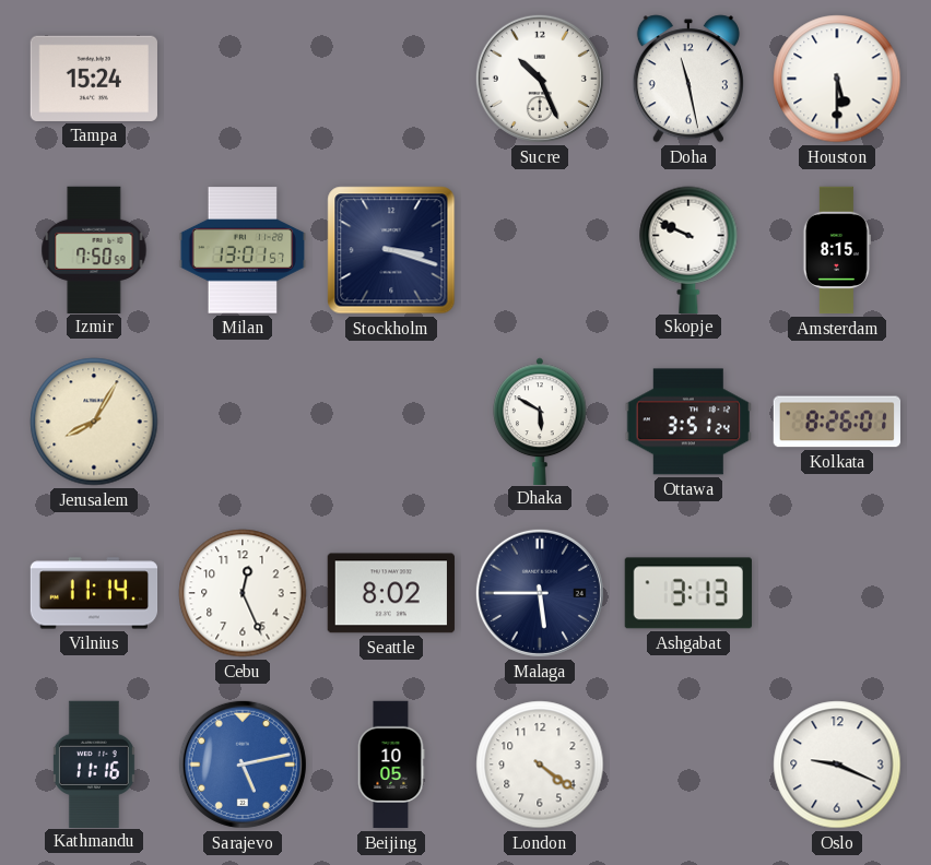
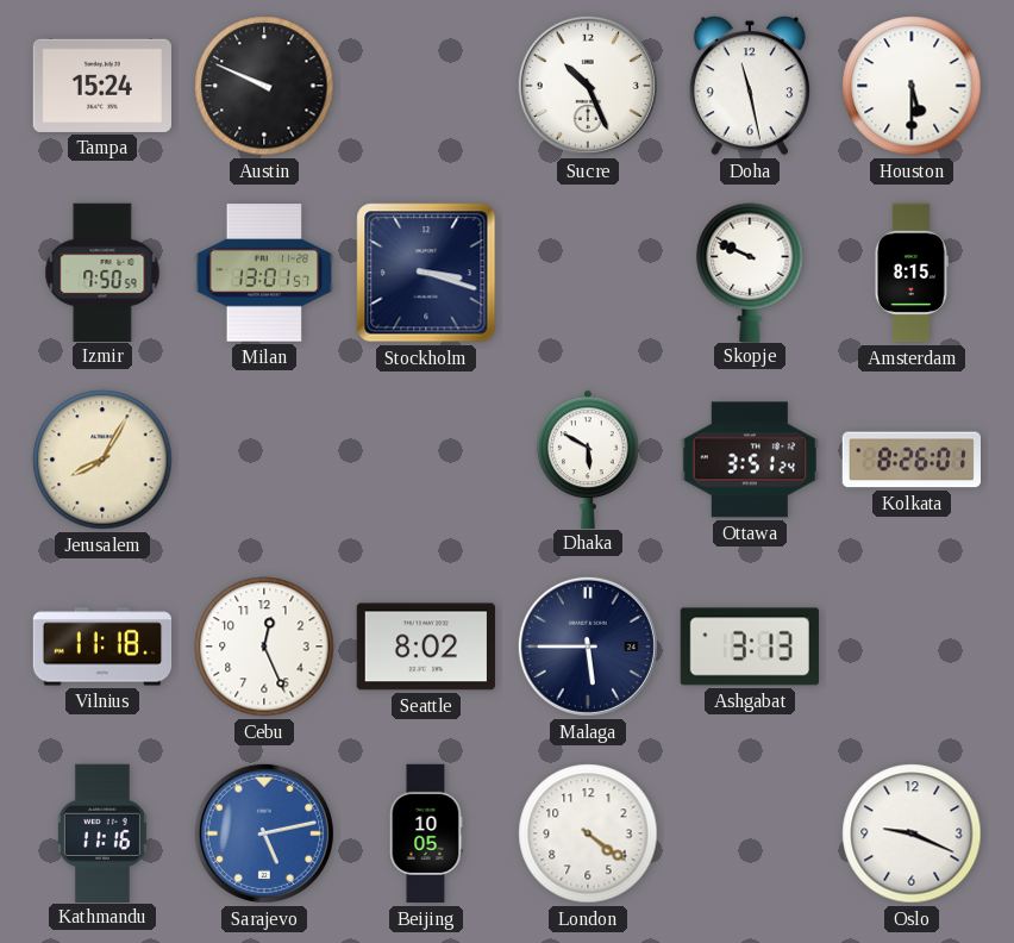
Austin: none -> 9:49 (264, 86)
Vilnius: 11:14 -> 11:18 (102, 647)
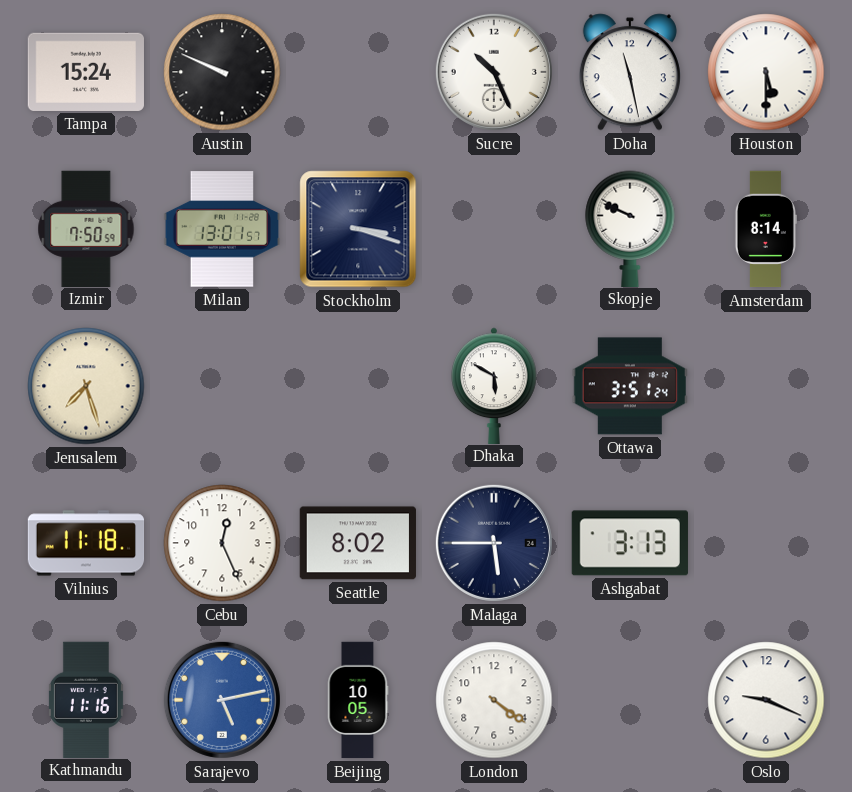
Amsterdam: 8:15 -> 8:14 (766, 229)
Jerusalem: 8:05 -> 7:27 (86, 386)
Kolkata: 8:26 -> none (910, 460)
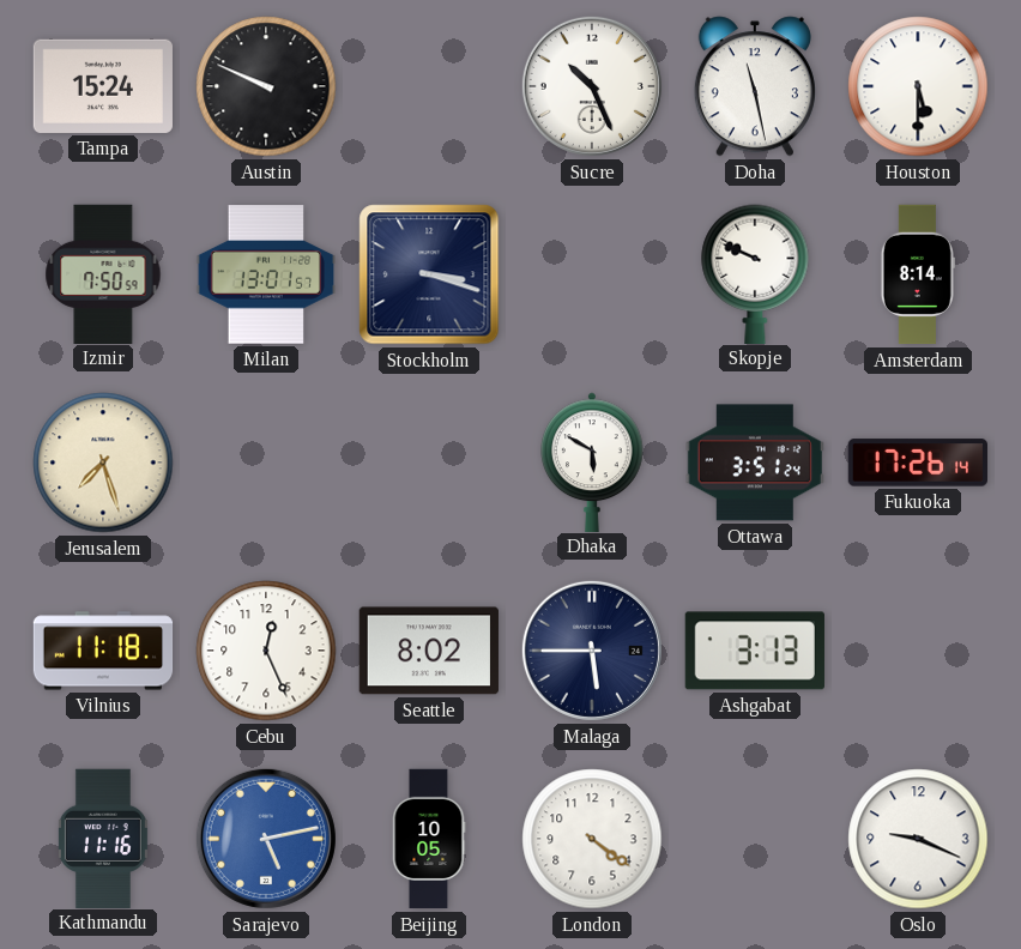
Fukuoka: none -> 17:26 (918, 463)
